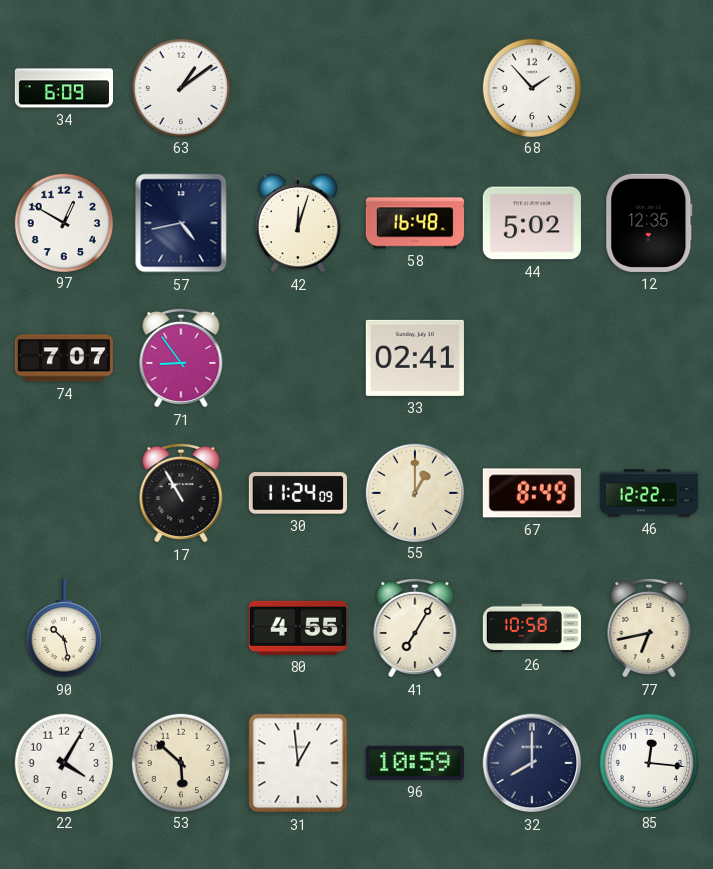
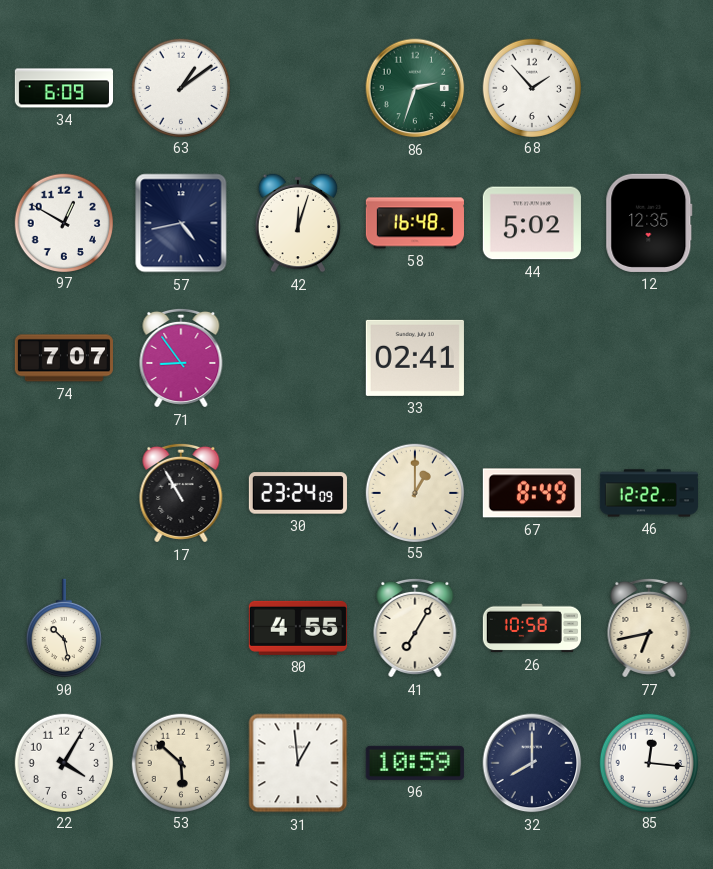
86: none -> 2:33 (415, 88)
30: 11:24 -> 23:24 (298, 493)
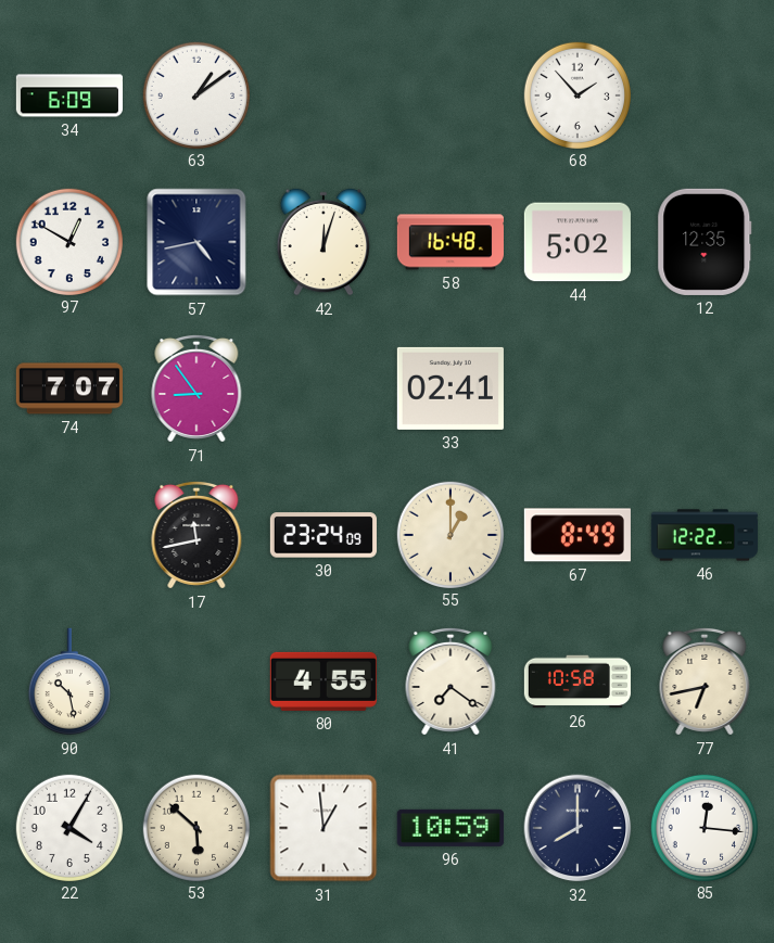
86: 2:33 -> none (415, 88)
17: 10:55 -> 11:43 (196, 535)
41: 7:05 -> 7:21 (451, 681)
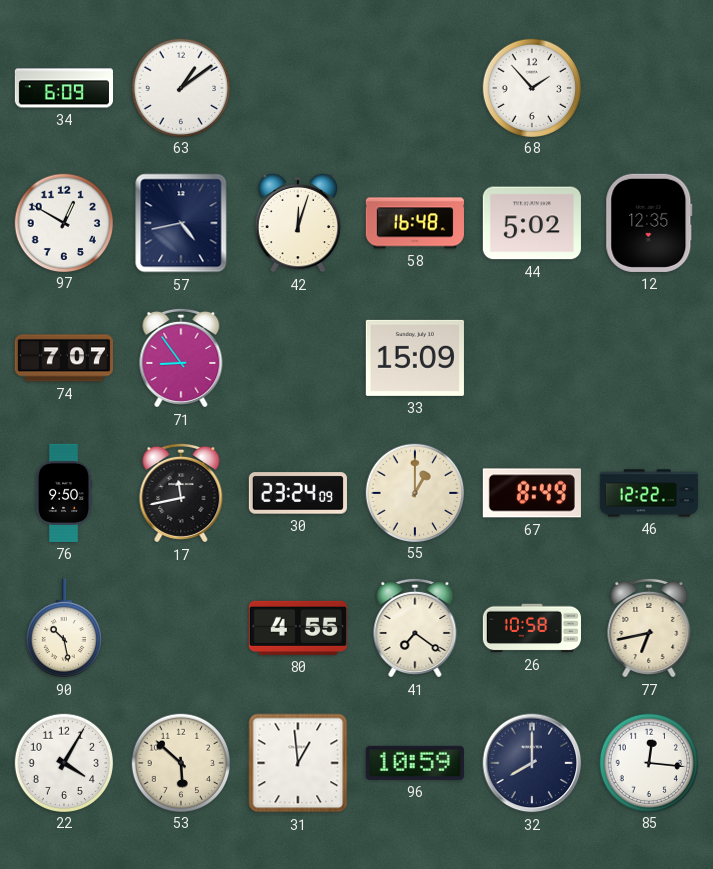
33: 02:41 -> 15:09 (415, 358)
76: none -> 9:50 (64, 493)
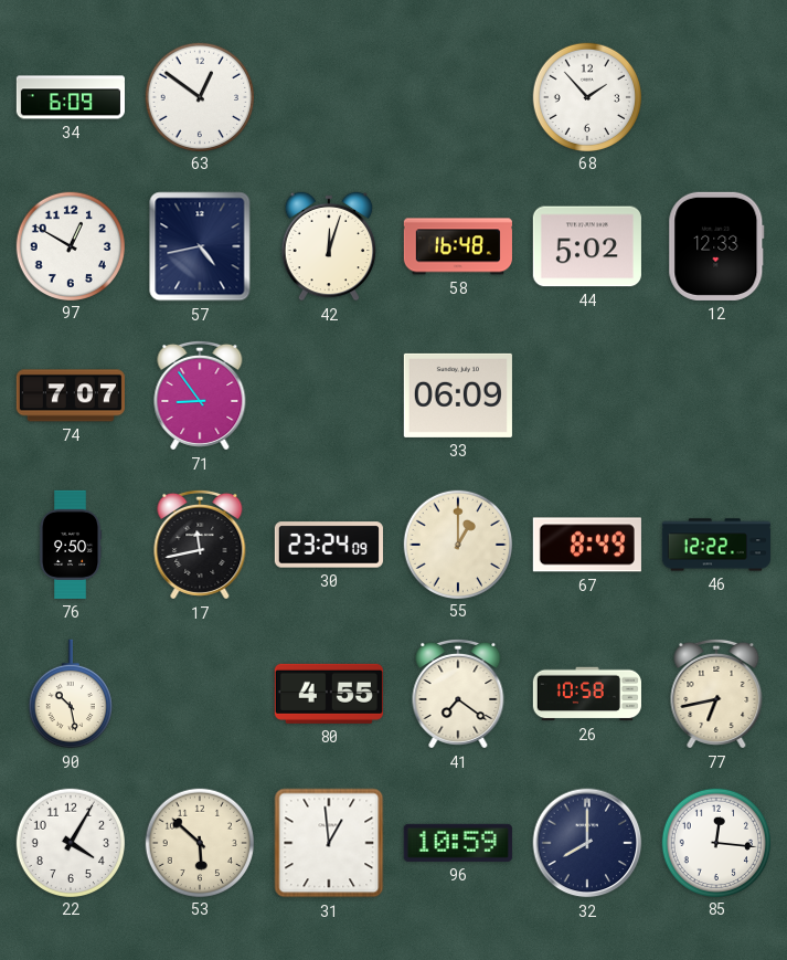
63: 1:09 -> 12:51 (199, 96)
12: 12:35 -> 12:33 (716, 246)
33: 15:09 -> 06:09 (458, 395)
